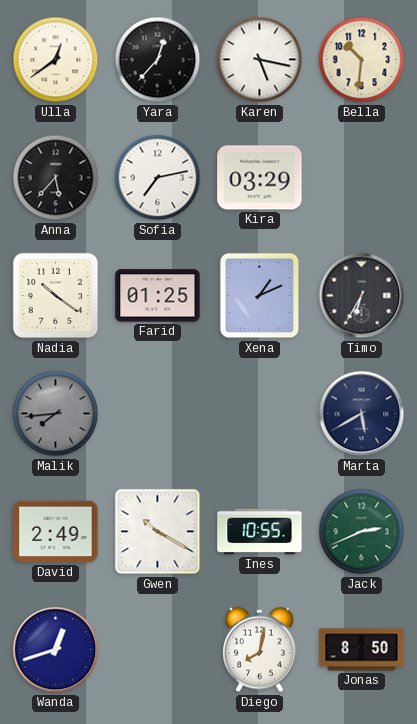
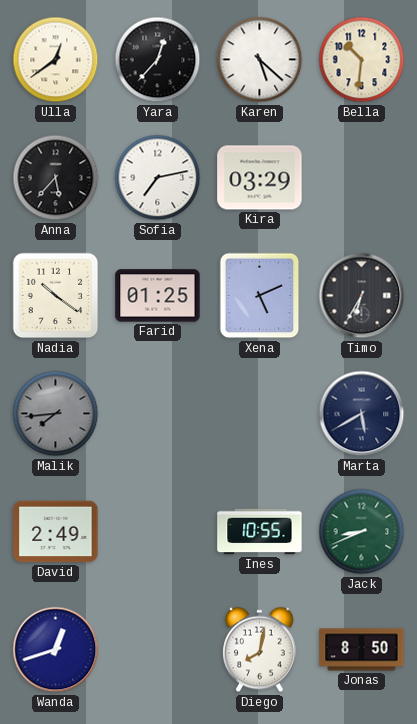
Karen: 5:17 -> 5:22 (260, 60)
Xena: 1:11 -> 5:11 (260, 296)
Gwen: 10:20 -> none (158, 532)
Jack: 2:41 -> 8:41 (362, 532)
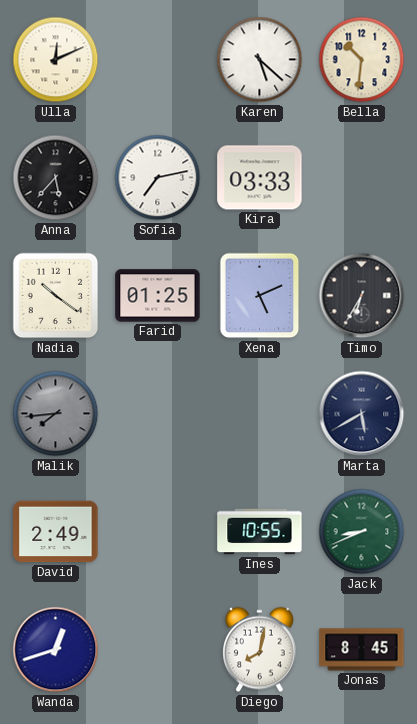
Ulla: 12:39 -> 12:11 (56, 60)
Yara: 12:37 -> none (158, 60)
Kira: 03:29 -> 03:33 (260, 178)
Jonas: 8:50 -> 8:45 (362, 650)
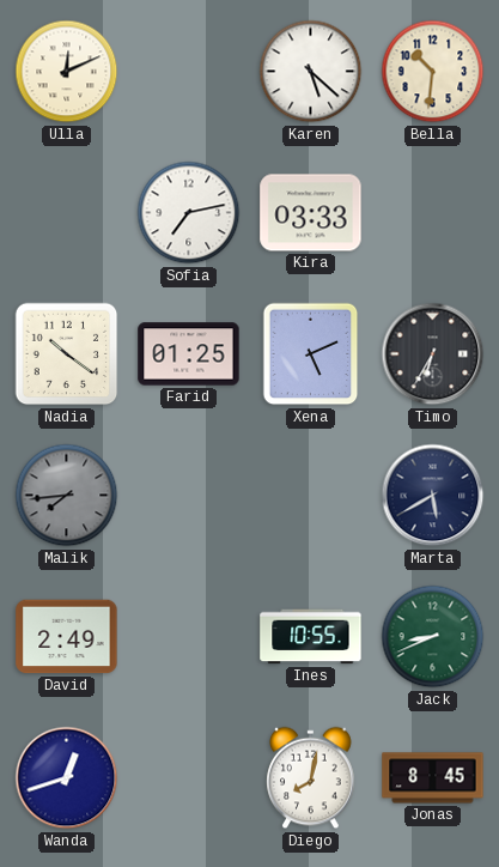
Anna: 5:37 -> none (56, 178)
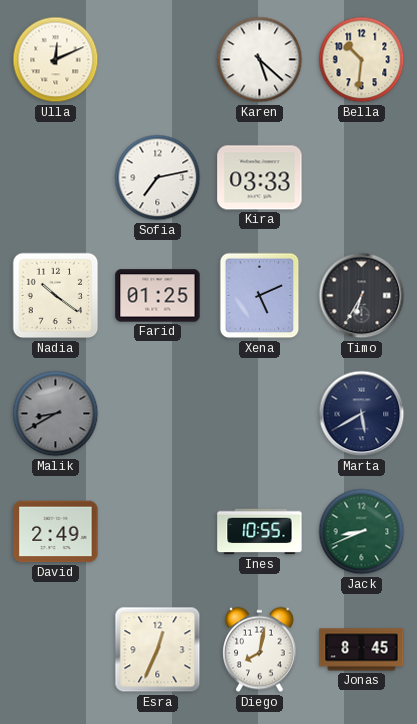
Malik: 7:44 -> 8:40 (56, 414)
Wanda: 12:42 -> none (67, 778)
Esra: none -> 12:34 (158, 650)
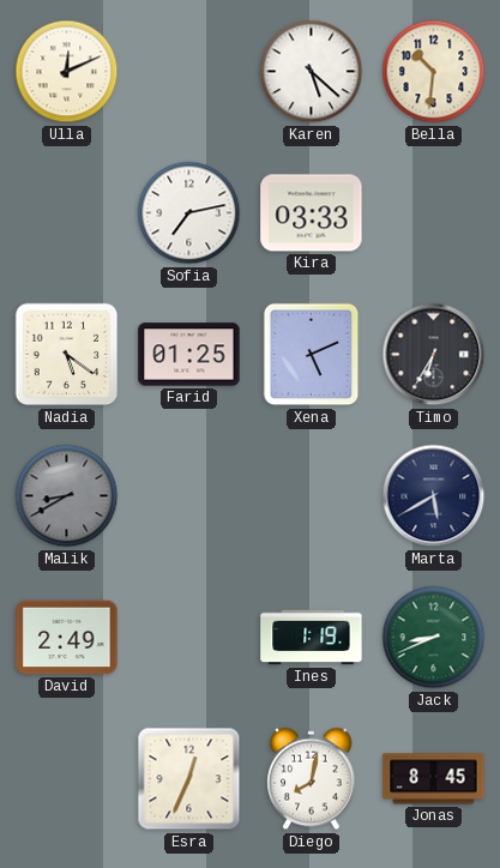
Nadia: 10:21 -> 5:21 (67, 355)
Ines: 10:55 -> 1:19 (312, 638)
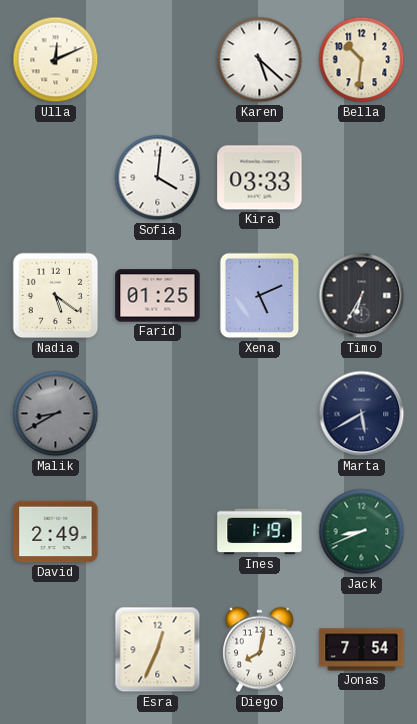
Sofia: 7:13 -> 4:01 (158, 178)
Jonas: 8:45 -> 7:54 (362, 650)
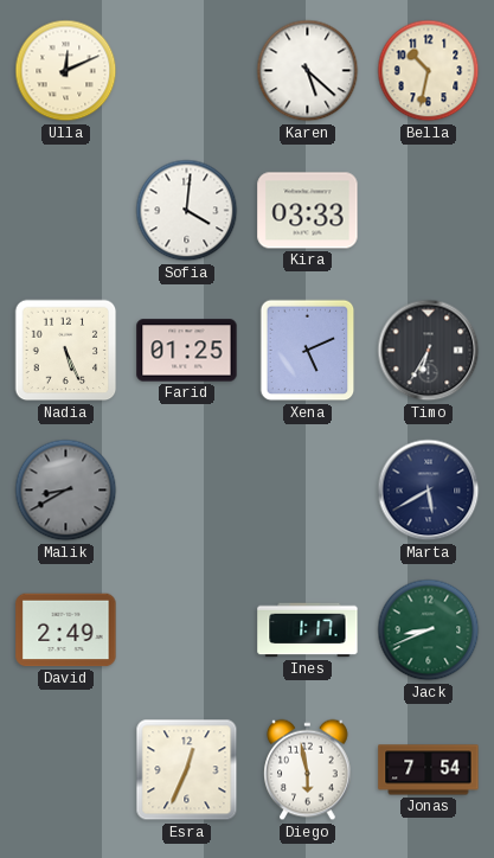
Bella: 10:31 -> 10:32 (429, 71)
Nadia: 5:21 -> 5:26 (66, 351)
Ines: 1:19 -> 1:17 (308, 630)
Diego: 8:02 -> 5:58 (308, 770)
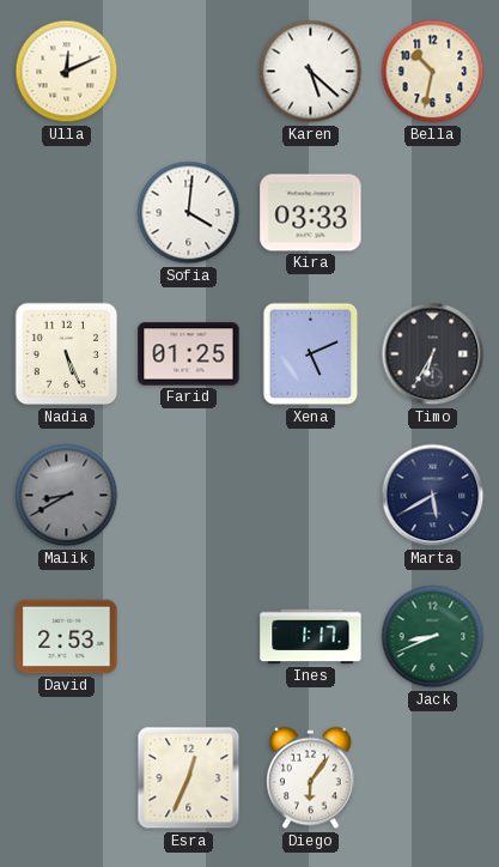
David: 2:49 -> 2:53 (67, 637)
Diego: 5:58 -> 6:06 (311, 778)
Jonas: 7:54 -> none (429, 770)
